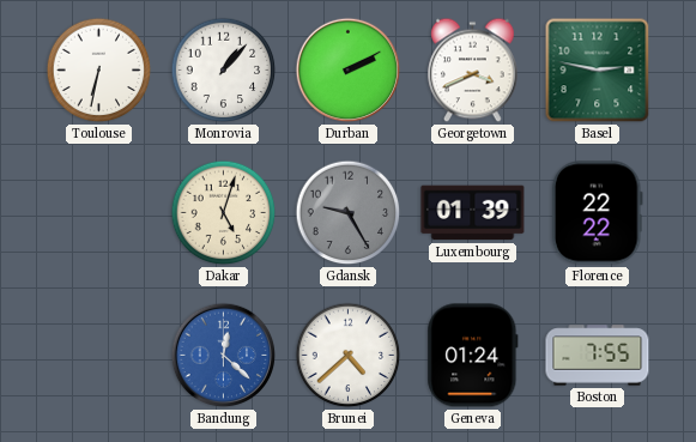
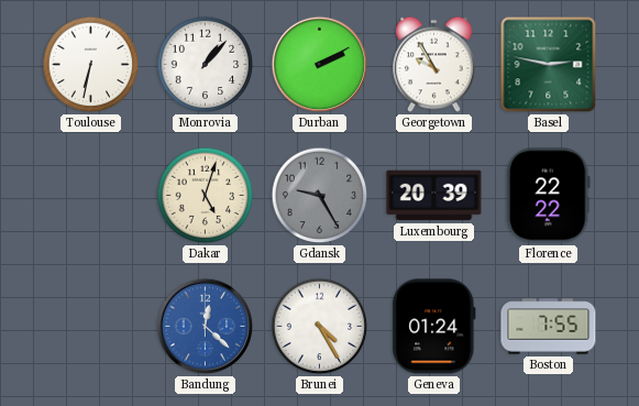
Georgetown: 3:41 -> 9:55 (434, 65)
Luxembourg: 01:39 -> 20:39 (434, 196)
Brunei: 4:38 -> 4:25 (320, 327)
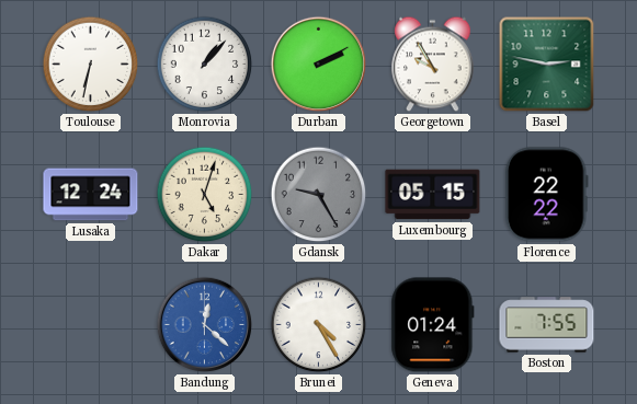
Lusaka: none -> 12:24 (91, 195)
Luxembourg: 20:39 -> 05:15 (433, 195)
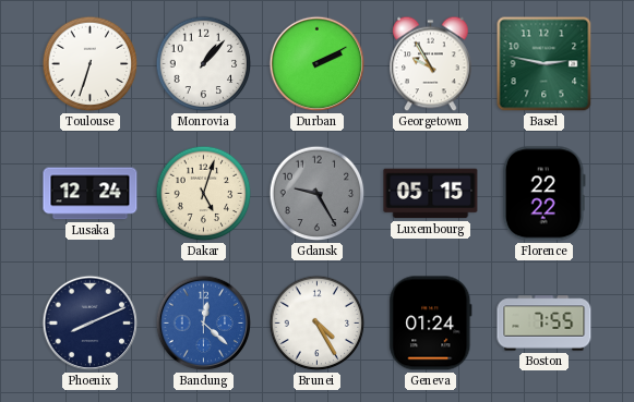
Toulouse: 6:32 -> 6:33 (91, 64)
Phoenix: none -> 8:11 (91, 324)
